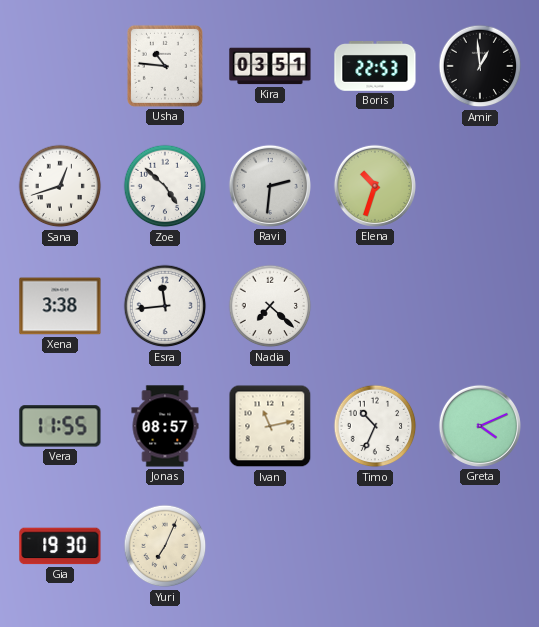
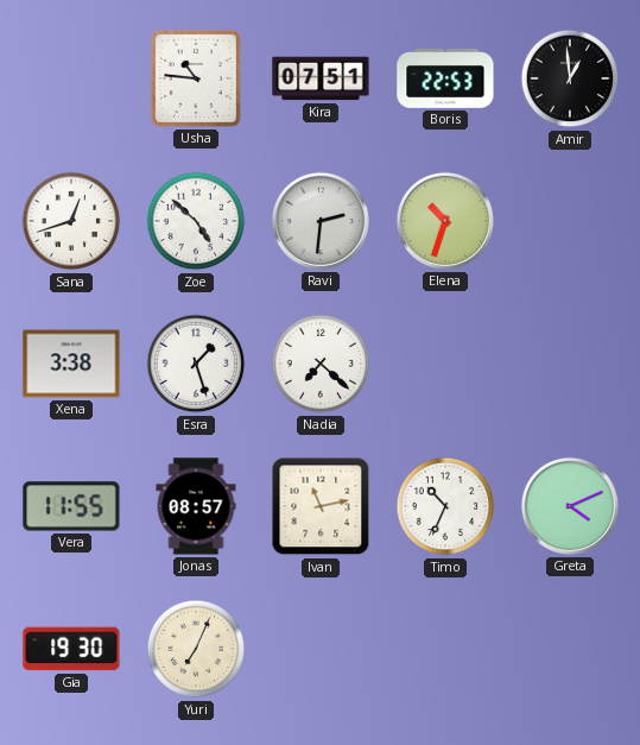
Kira: 03:51 -> 07:51 (321, 78)
Esra: 11:44 -> 1:27 (196, 364)
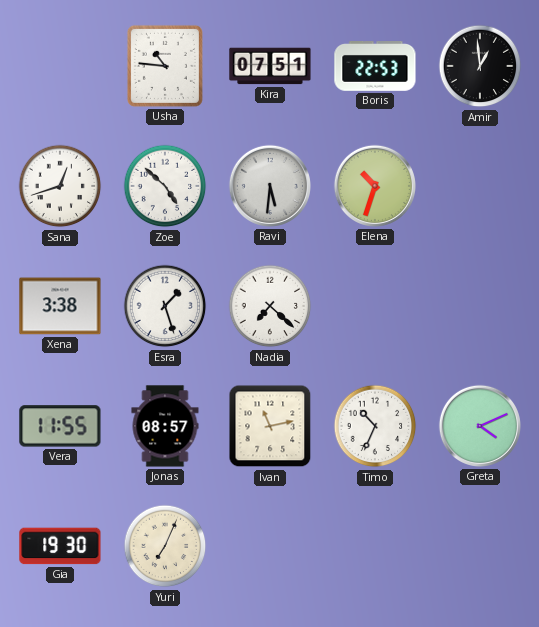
Ravi: 2:31 -> 5:31 (270, 186)
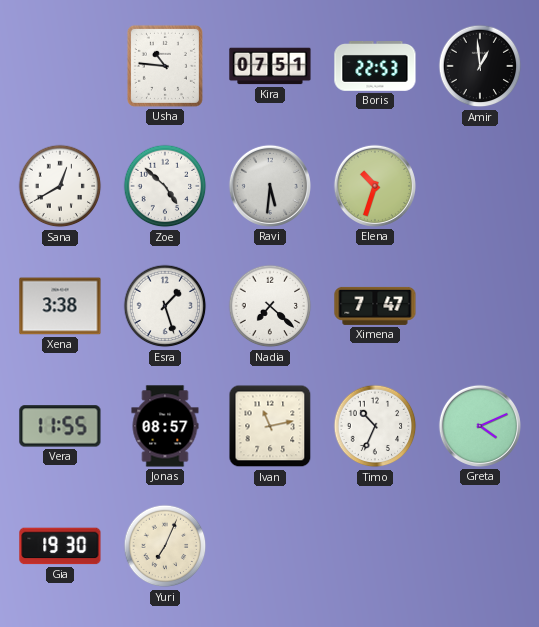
Sana: 12:42 -> 12:40 (60, 186)
Ximena: none -> 7:47 (375, 306)
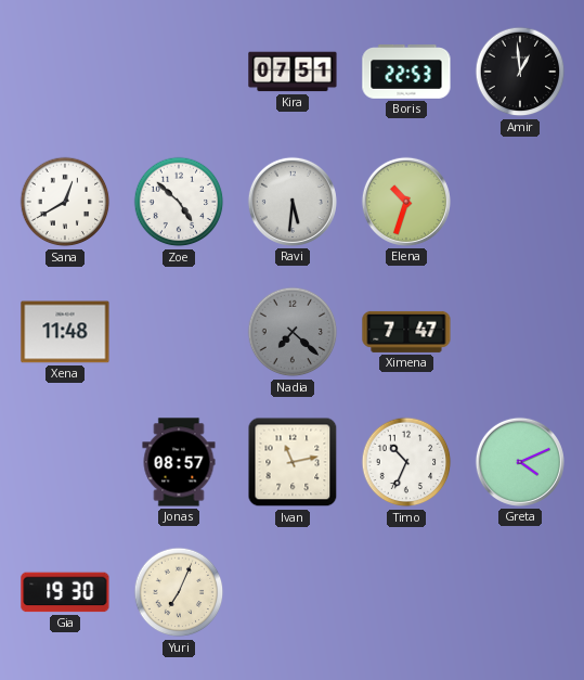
Usha: 10:46 -> none (165, 66)
Xena: 3:38 -> 11:48 (65, 332)
Esra: 1:27 -> none (165, 306)
Nadia dial: white -> grey (293, 332)
Vera: 11:55 -> none (60, 426)
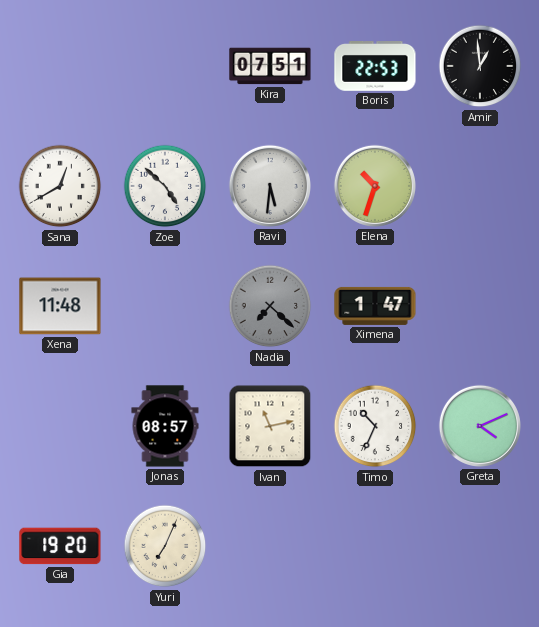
Ximena: 7:47 -> 1:47 (375, 306)
Gia: 19:30 -> 19:20 (60, 546)
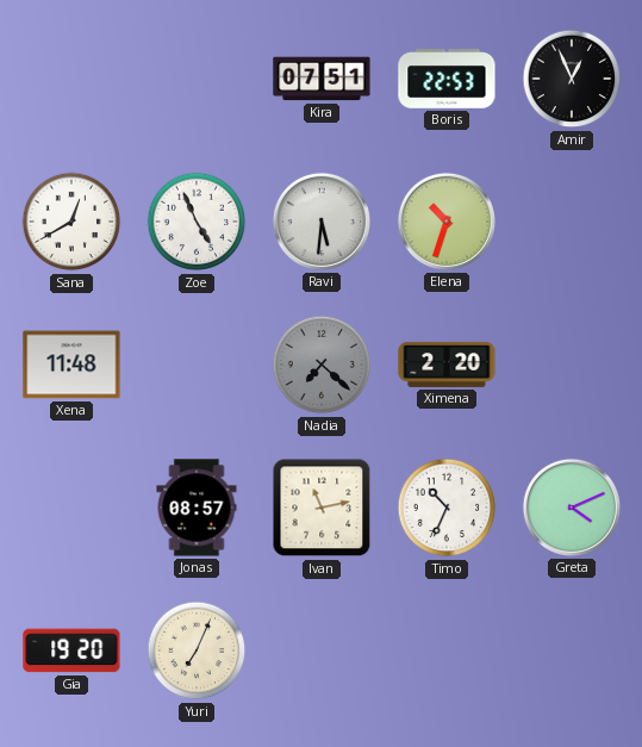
Amir: 12:59 -> 12:56 (572, 79)
Zoe: 4:52 -> 4:56 (197, 222)
Ximena: 1:47 -> 2:20 (447, 365)
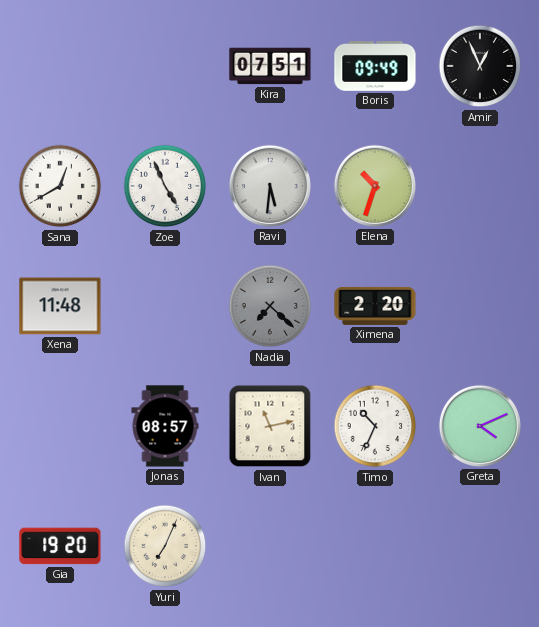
Boris: 22:53 -> 09:49 (375, 67)
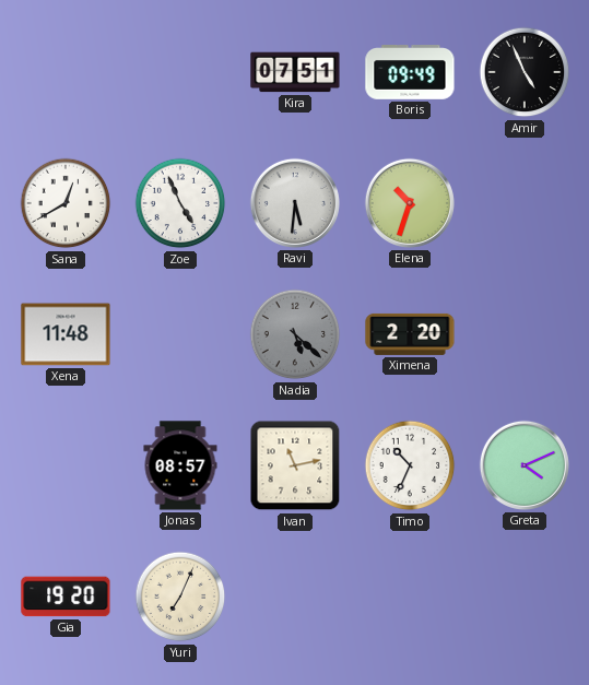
Amir: 12:56 -> 4:56 (525, 72)
Nadia: 7:22 -> 5:22 (295, 334)
